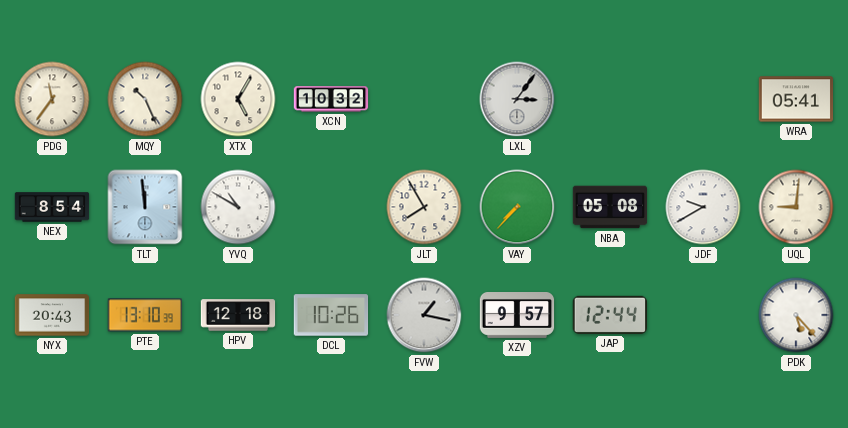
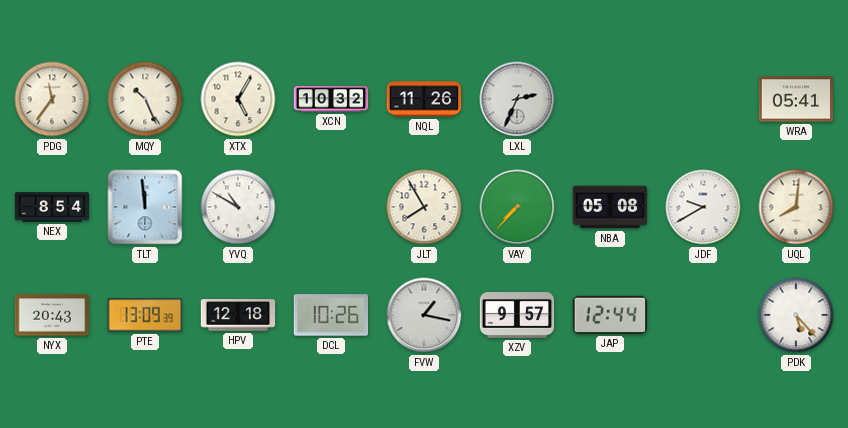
NQL: none -> 11:26 (424, 99)
LXL: 3:06 -> 2:34 (517, 99)
UQL: 9:01 -> 8:01 (796, 207)
PTE: 13:10 -> 13:09 (144, 315)
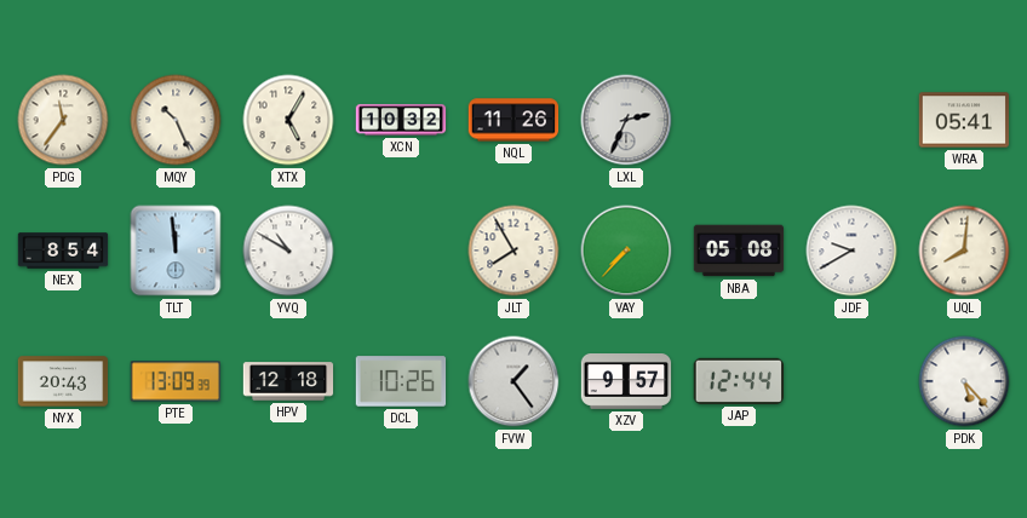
FVW: 1:17 -> 1:24 (513, 381)
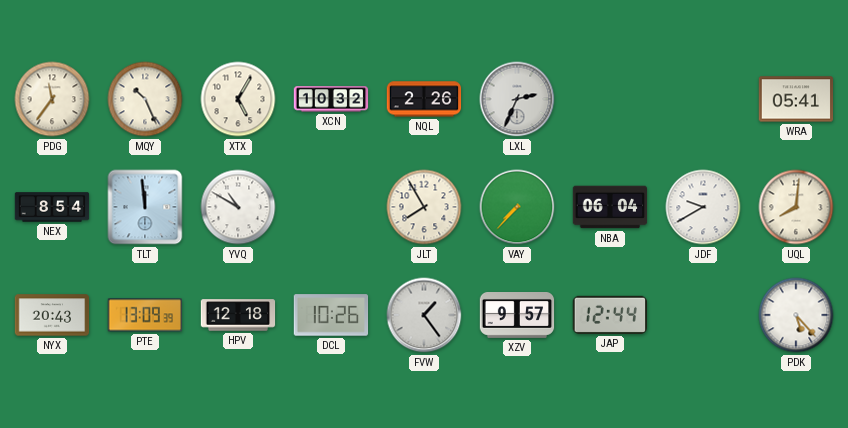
NQL: 11:26 -> 2:26 (424, 99)
NBA: 05:08 -> 06:04 (610, 207)
